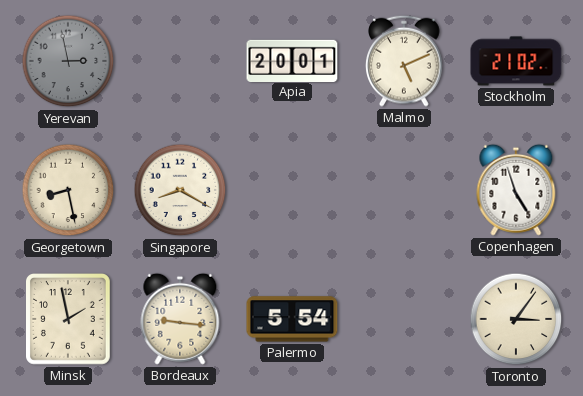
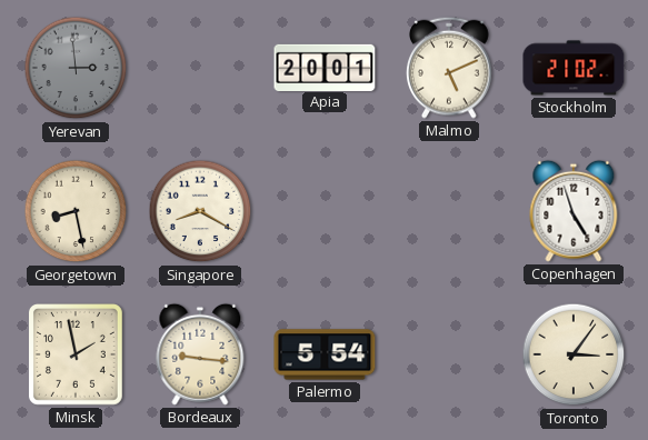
Yerevan: 2:58 -> 2:59 (76, 68)
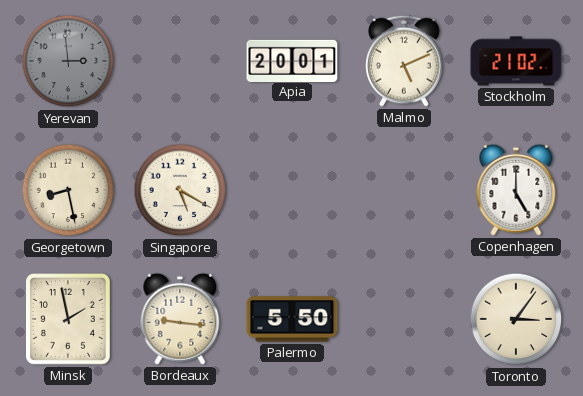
Singapore: 8:20 -> 5:20 (180, 190)
Copenhagen: 4:57 -> 5:00 (516, 190)
Palermo: 5:54 -> 5:50 (292, 319)
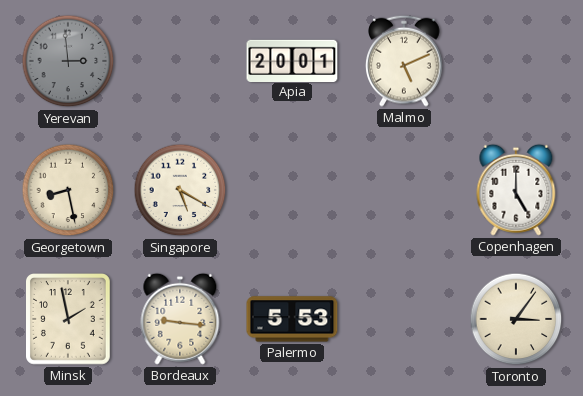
Stockholm: 21:02 -> none (516, 61)
Palermo: 5:50 -> 5:53 (292, 319)
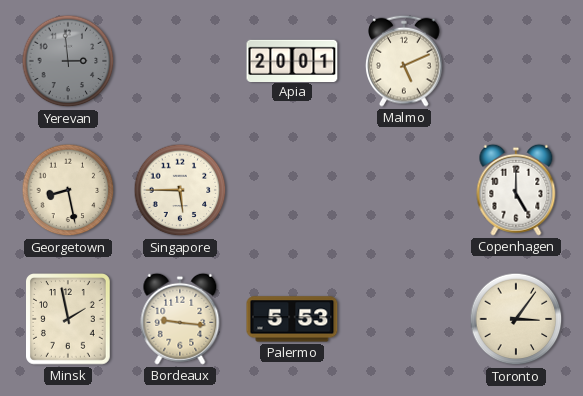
Singapore: 5:20 -> 5:45 (180, 190)
